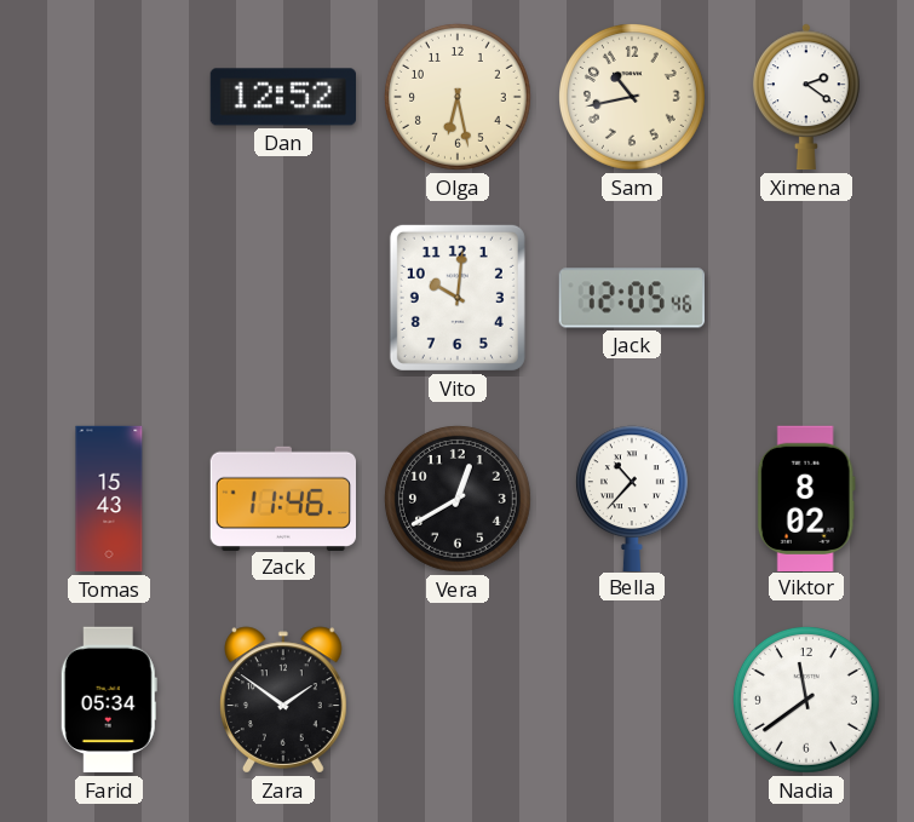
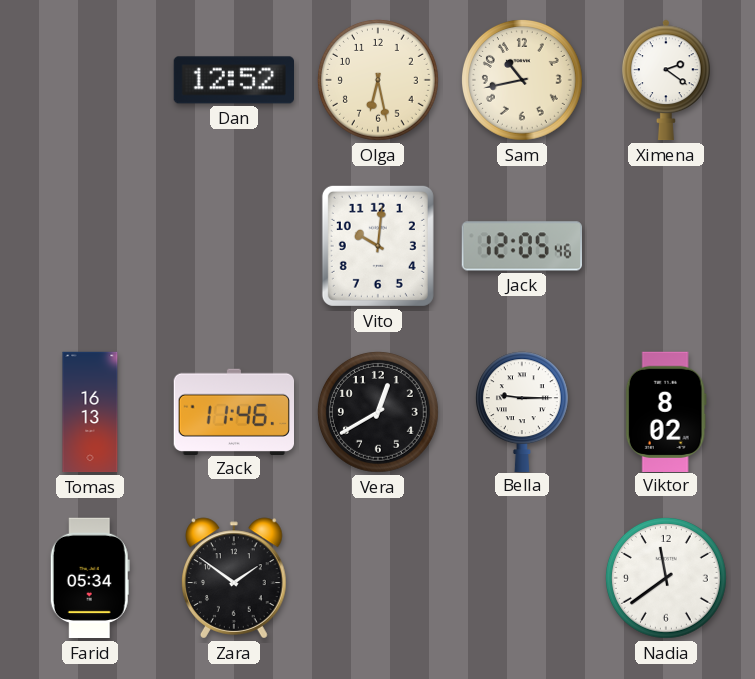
Tomas: 15:43 -> 16:13 (90, 412)
Bella: 10:37 -> 9:15 (522, 411)
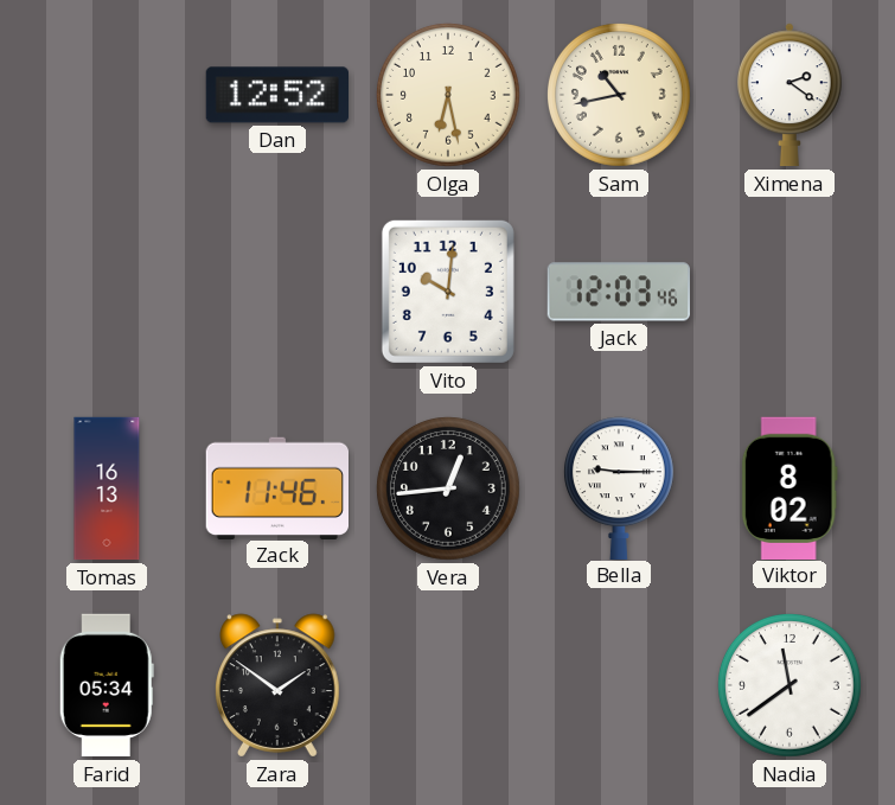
Jack: 12:05 -> 12:03 (618, 292)
Vera: 12:40 -> 12:44 (449, 490)
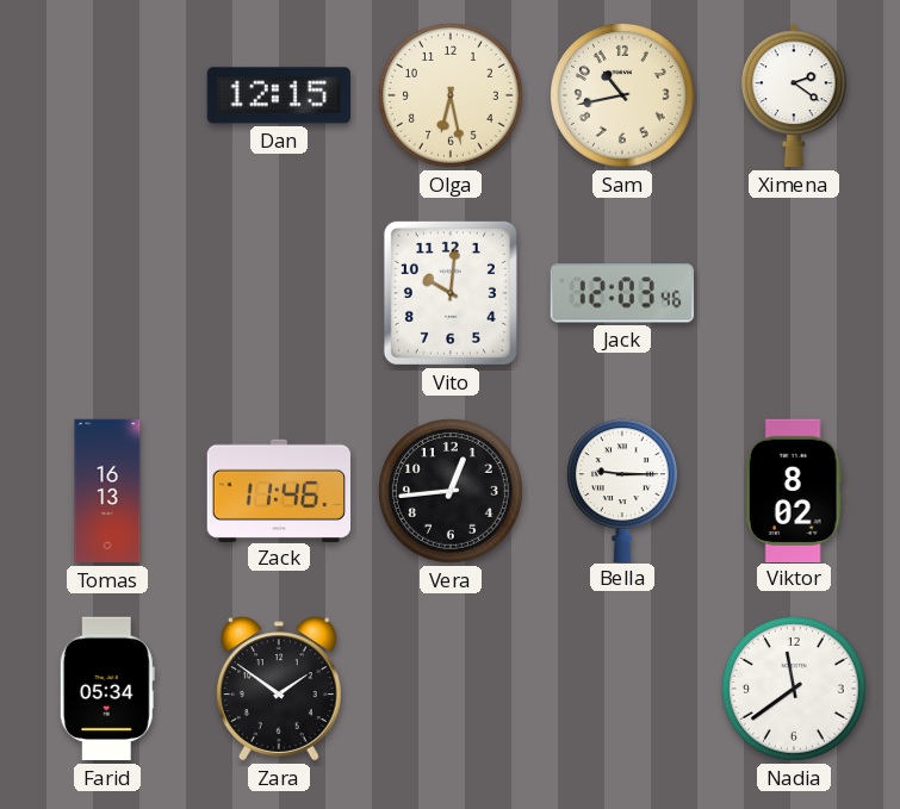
Dan: 12:52 -> 12:15 (278, 95)
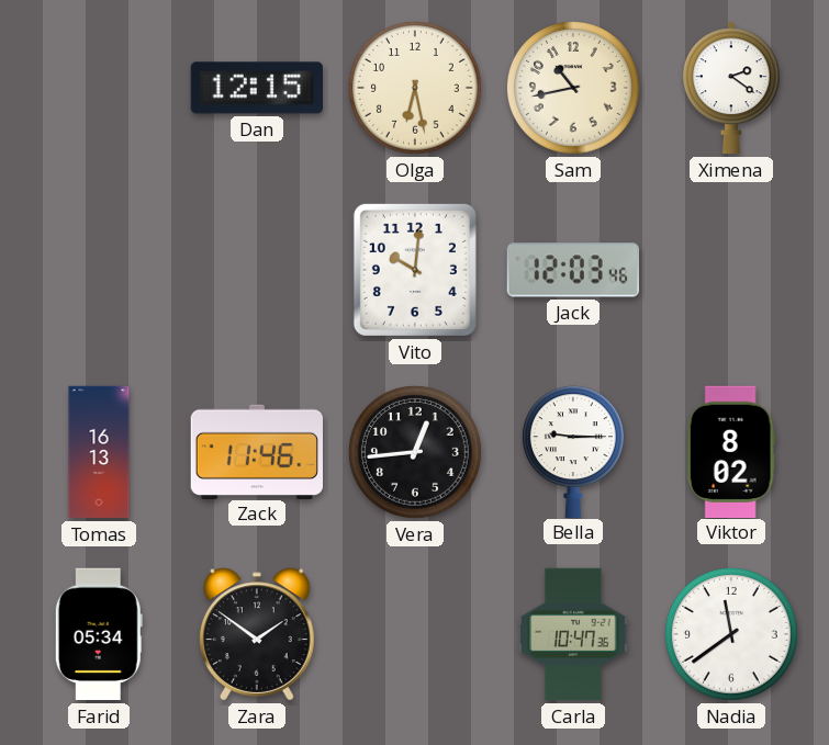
Carla: none -> 10:47 (573, 634)
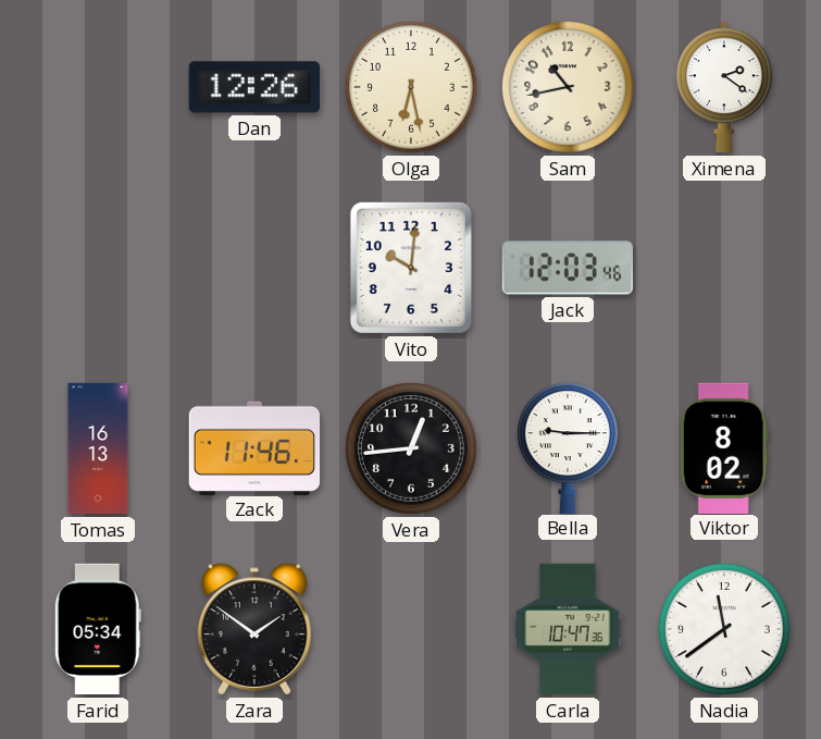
Dan: 12:15 -> 12:26 (253, 87)
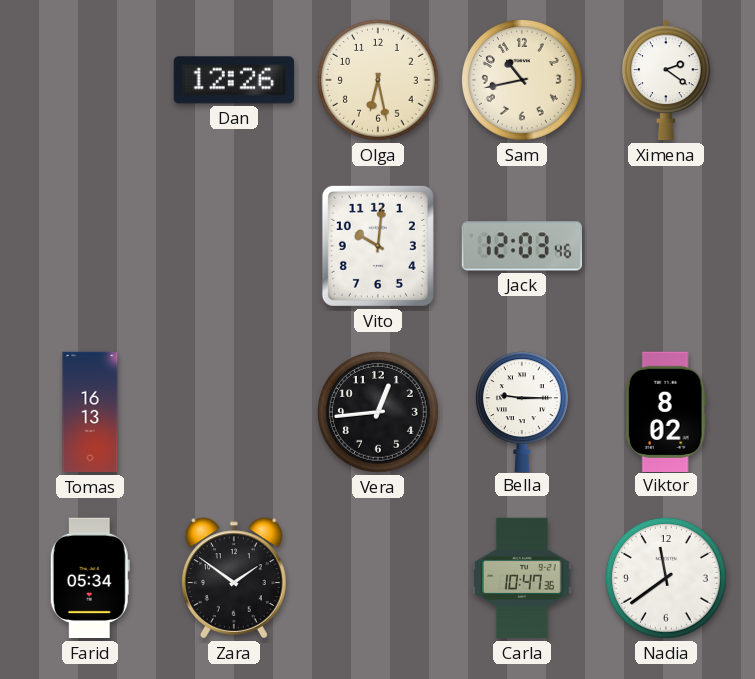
Zack: 11:46 -> none (253, 447)
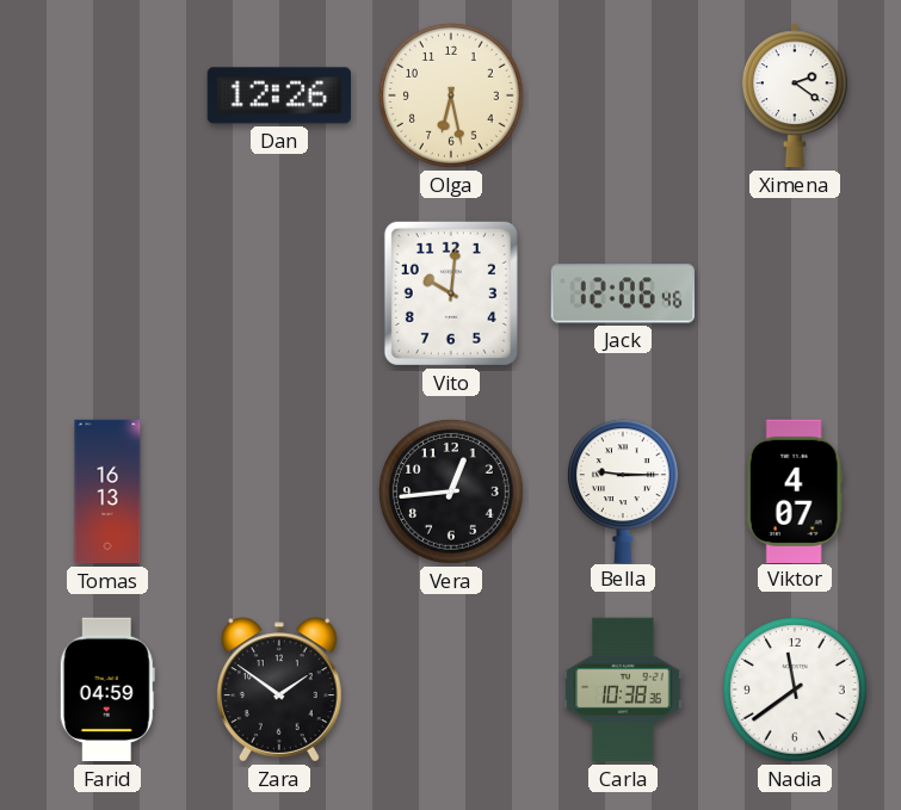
Sam: 10:43 -> none (523, 81)
Jack: 12:03 -> 12:06 (622, 293)
Viktor: 8:02 -> 4:07 (795, 490)
Farid: 05:34 -> 04:59 (107, 690)
Carla: 10:47 -> 10:38 (623, 690)
